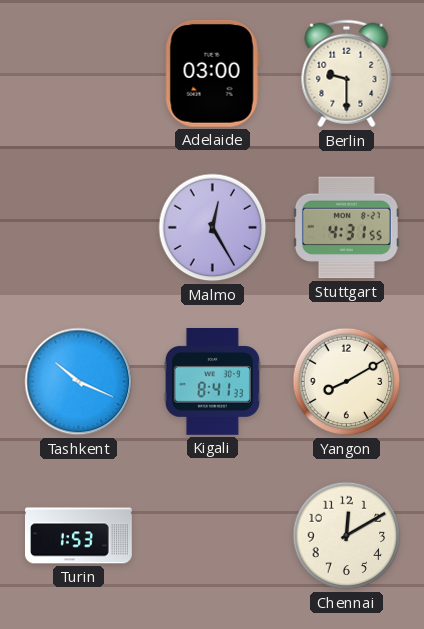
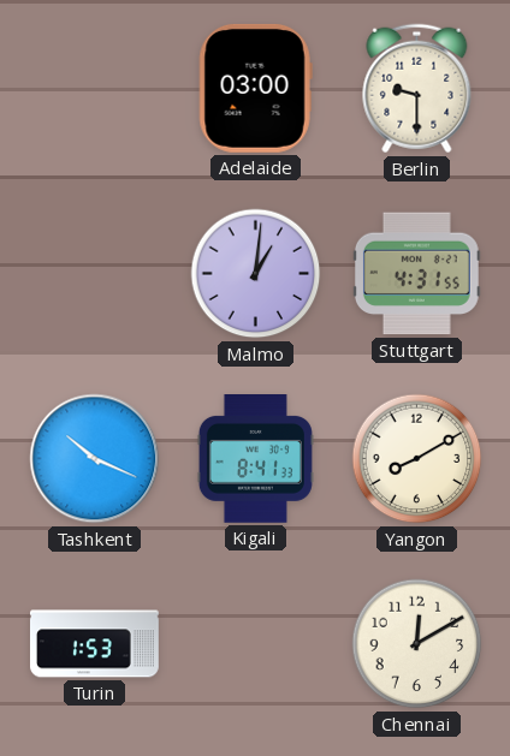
Malmo: 12:25 -> 1:01 (256, 274)
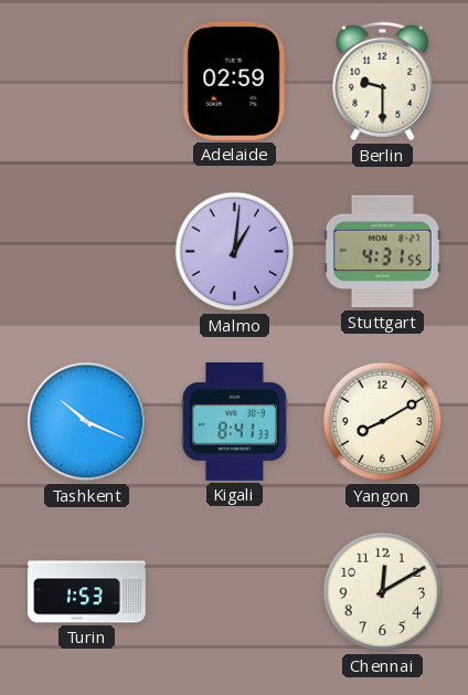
Adelaide: 03:00 -> 02:59 (234, 81)
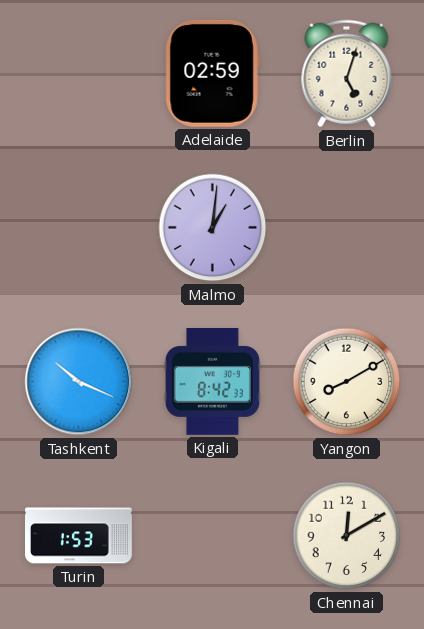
Berlin: 9:30 -> 5:03 (347, 74)
Stuttgart: 4:31 -> none (382, 252)
Kigali: 8:41 -> 8:42 (212, 382)
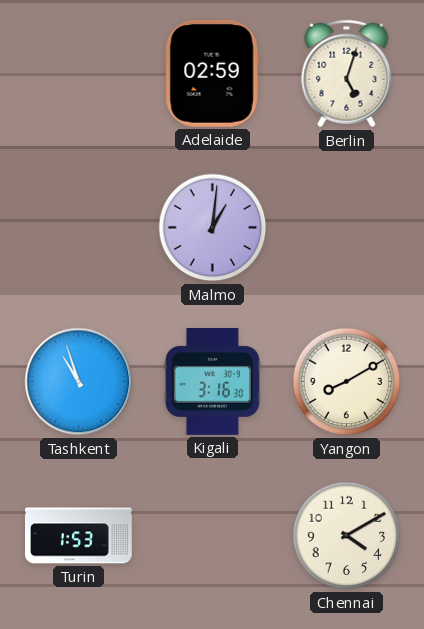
Tashkent: 10:19 -> 10:57 (79, 382)
Kigali: 8:42 -> 3:16 (212, 382)
Chennai: 12:10 -> 4:10 (347, 536)
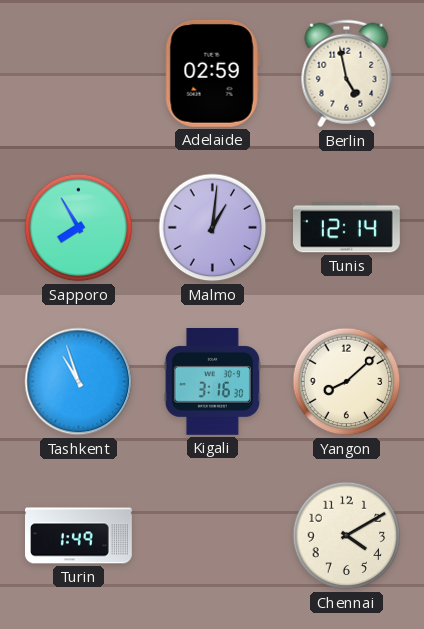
Berlin: 5:03 -> 4:58 (347, 74)
Sapporo: none -> 7:55 (79, 228)
Tunis: none -> 12:14 (347, 228)
Yangon: 8:10 -> 8:08 (347, 382)
Turin: 1:53 -> 1:49 (79, 536)
